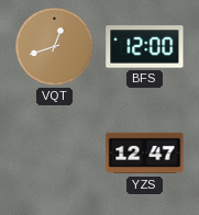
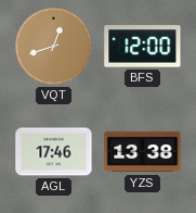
AGL: none -> 17:46 (54, 152)
YZS: 12:47 -> 13:38 (143, 152)
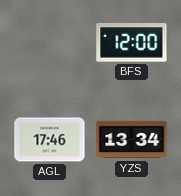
VQT: 12:42 -> none (54, 47)
YZS: 13:38 -> 13:34 (132, 140)
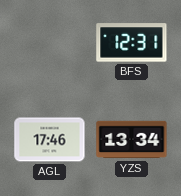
BFS: 12:00 -> 12:31 (132, 43)
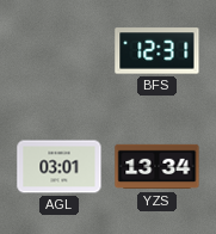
AGL: 17:46 -> 03:01 (60, 167)
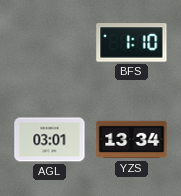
BFS: 12:31 -> 1:10 (132, 43)
